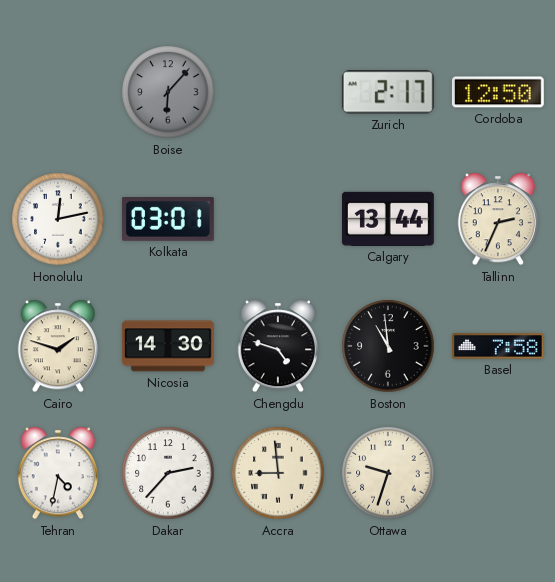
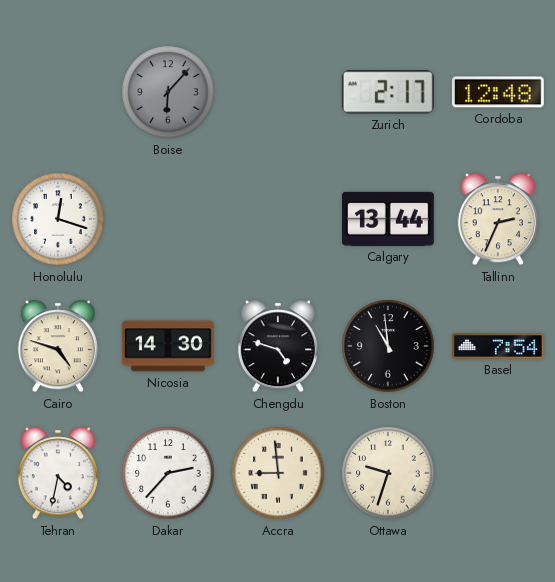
Cordoba: 12:50 -> 12:48 (498, 92)
Honolulu: 12:13 -> 12:18 (58, 219)
Kolkata: 03:01 -> none (168, 220)
Cairo: 1:48 -> 4:48 (58, 346)
Basel: 7:58 -> 7:54 (499, 346)
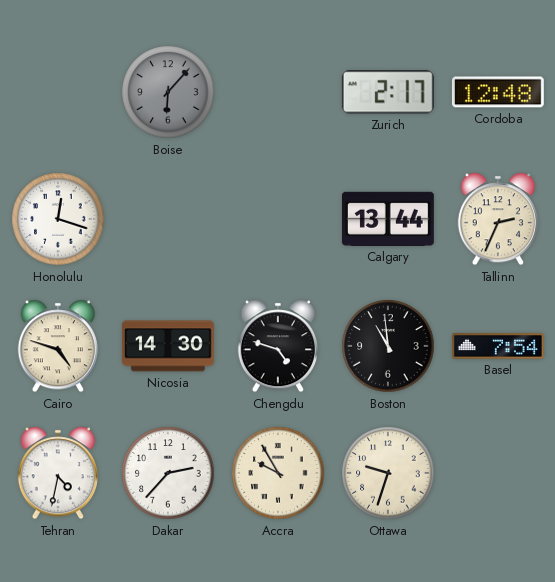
Accra: 8:59 -> 9:55 (278, 473)
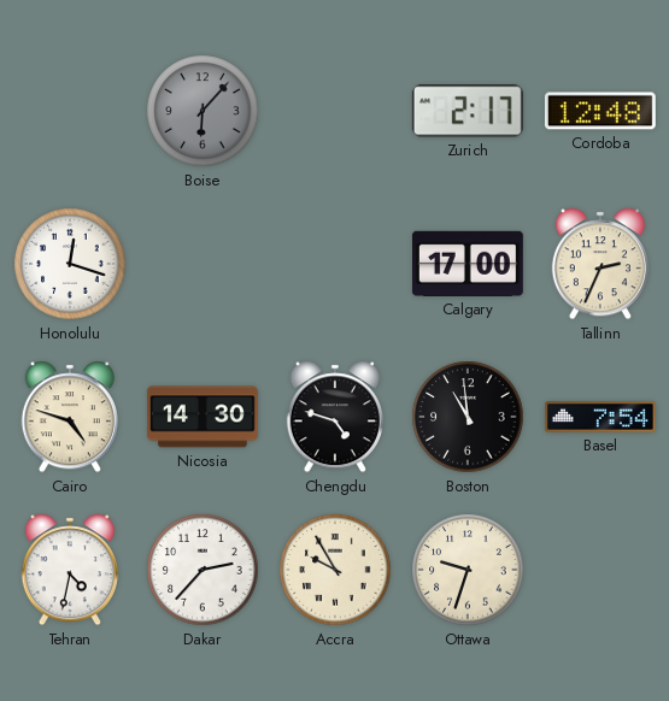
Calgary: 13:44 -> 17:00 (468, 264)
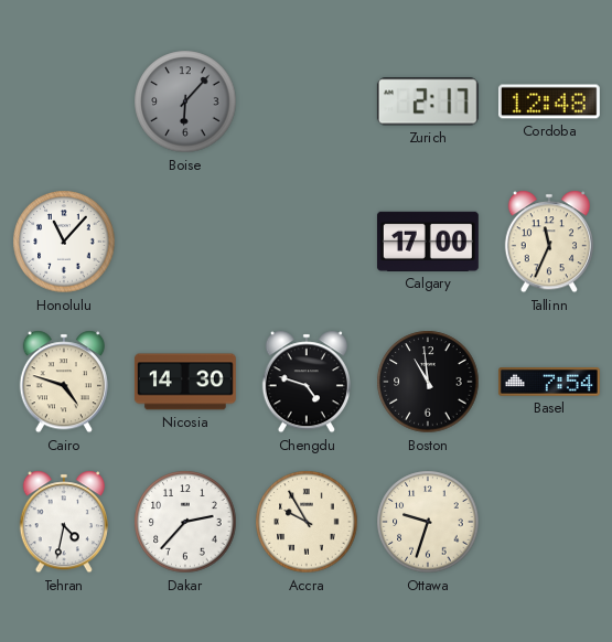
Honolulu: 12:18 -> 11:07 (64, 242)
Tallinn: 2:34 -> 11:34 (549, 242)
